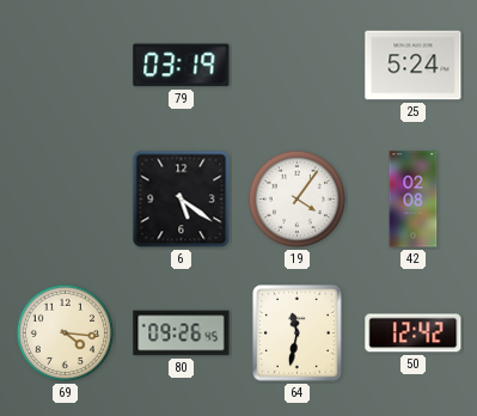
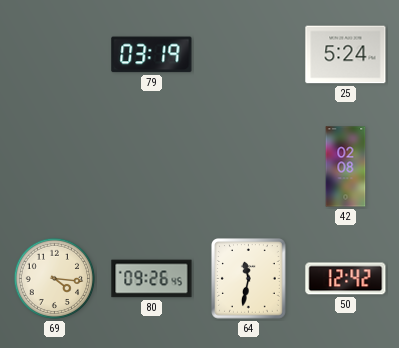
6: 5:21 -> none (182, 200)
19: 4:06 -> none (298, 200)
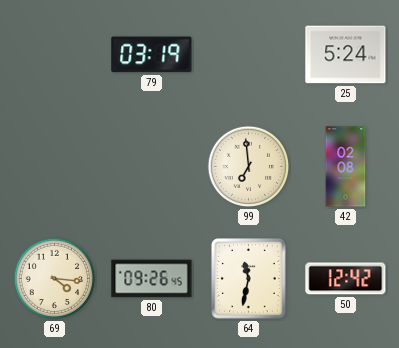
99: none -> 6:59 (249, 167)
